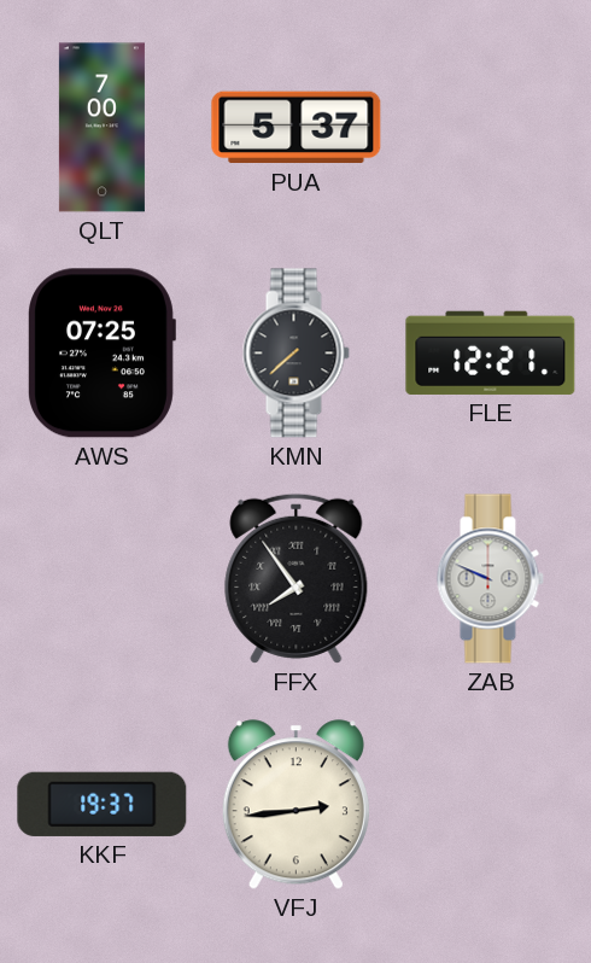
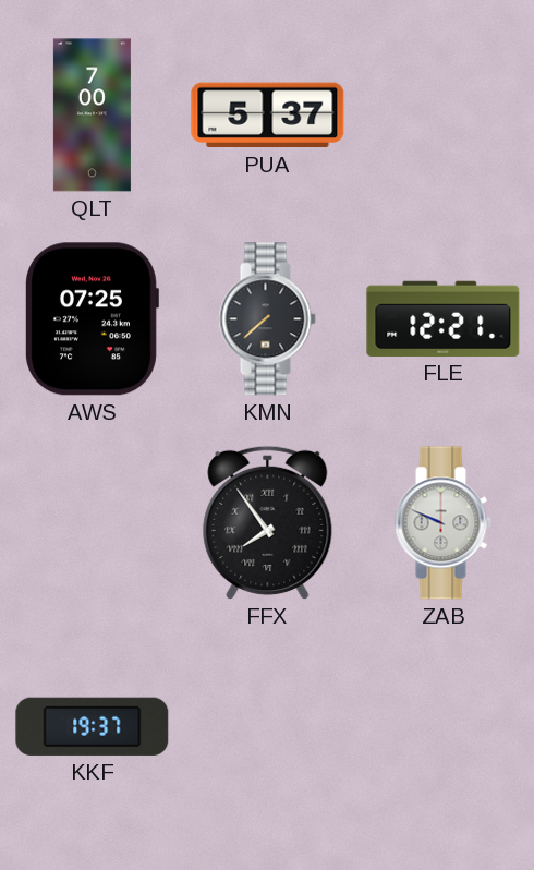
VFJ: 2:44 -> none (295, 805)
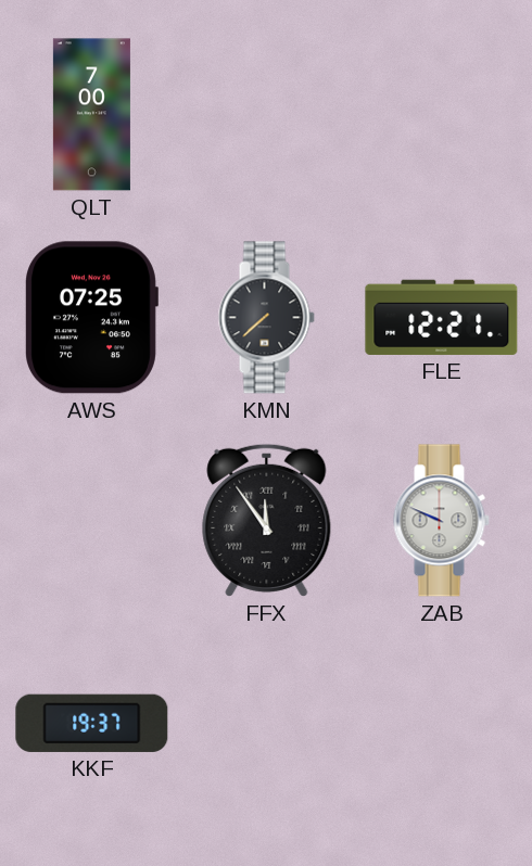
PUA: 5:37 -> none (268, 116)
FFX: 7:54 -> 11:54 (267, 520)
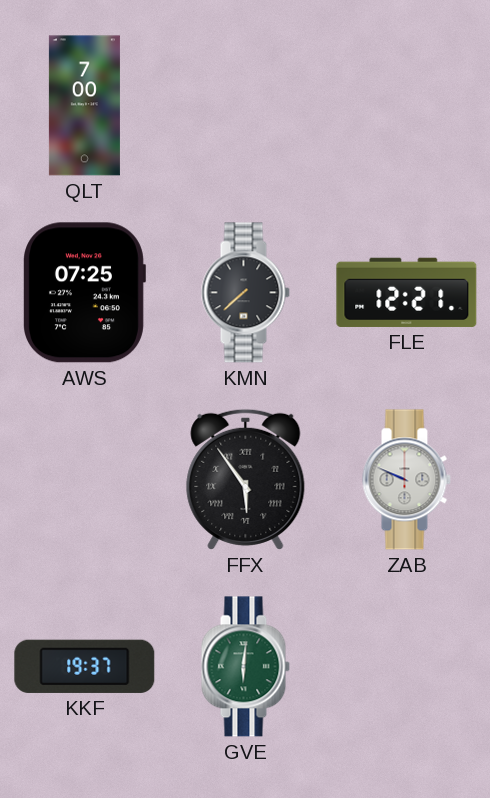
FFX: 11:54 -> 5:54 (246, 479)
GVE: none -> 6:01 (245, 667)
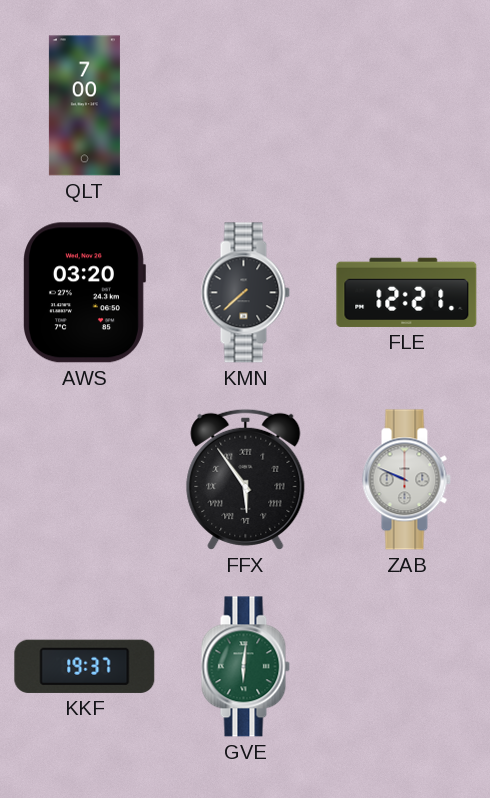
AWS: 07:25 -> 03:20 (85, 293)
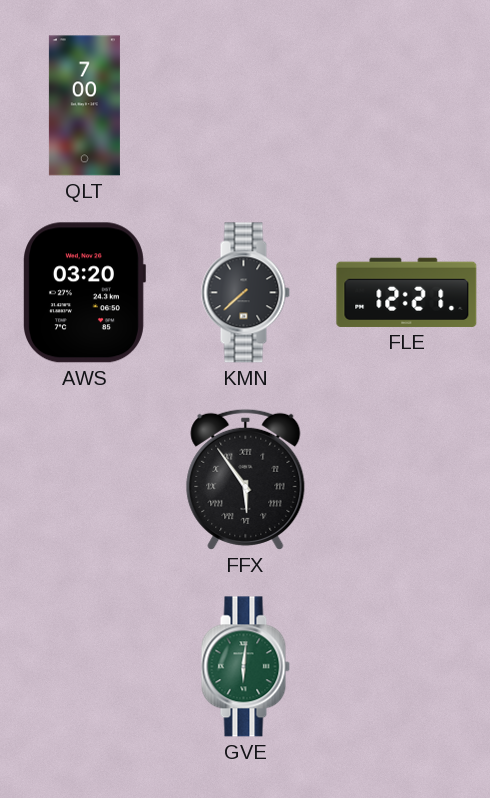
ZAB: 9:49 -> none (406, 480)
KKF: 19:37 -> none (85, 666)
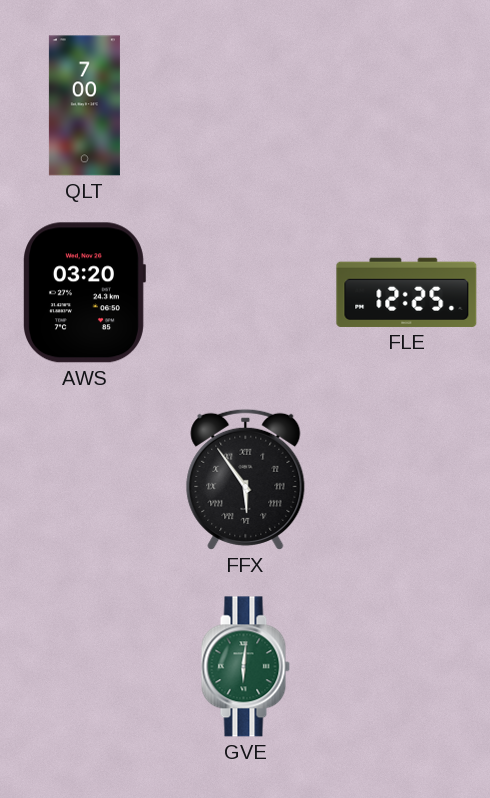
KMN: 7:38 -> none (245, 293)
FLE: 12:21 -> 12:25 (407, 292)
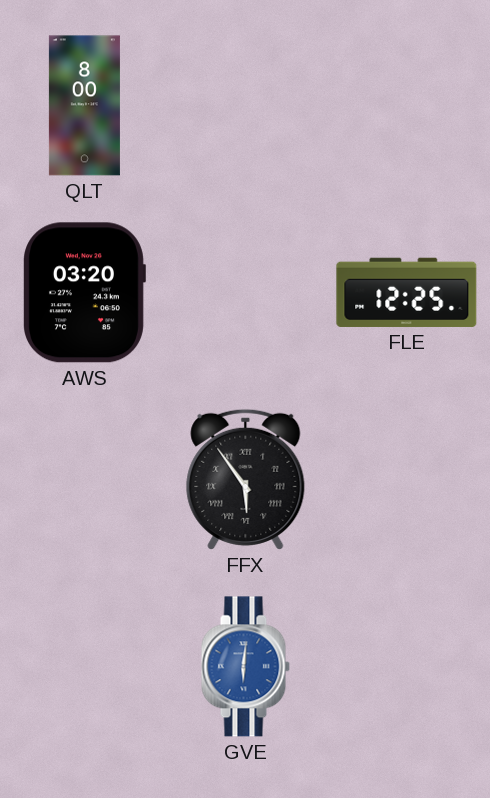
QLT: 7:00 -> 8:00 (84, 106)
GVE dial: green -> blue (245, 667)
